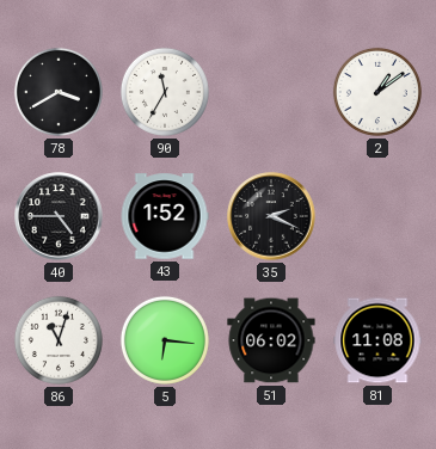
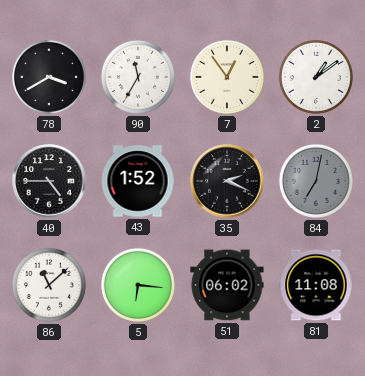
7: none -> 12:54 (227, 77)
84: none -> 7:02 (316, 181)
86: 11:03 -> 11:08 (49, 285)
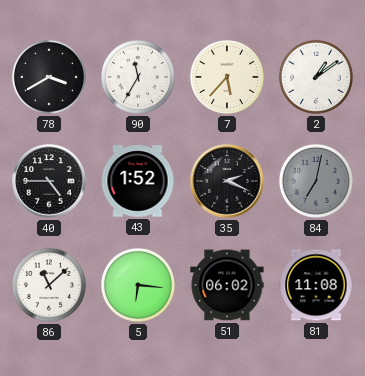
7: 12:54 -> 5:37 (227, 77)
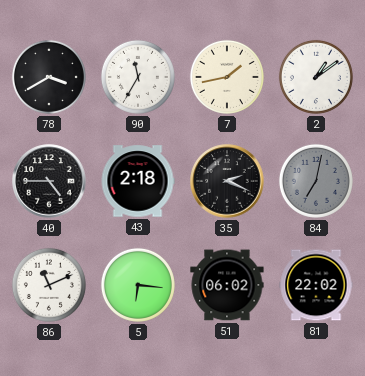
7: 5:37 -> 1:43 (227, 77)
43: 1:52 -> 2:18 (138, 181)
86: 11:08 -> 11:11 (49, 285)
81: 11:08 -> 22:02 (316, 285)
